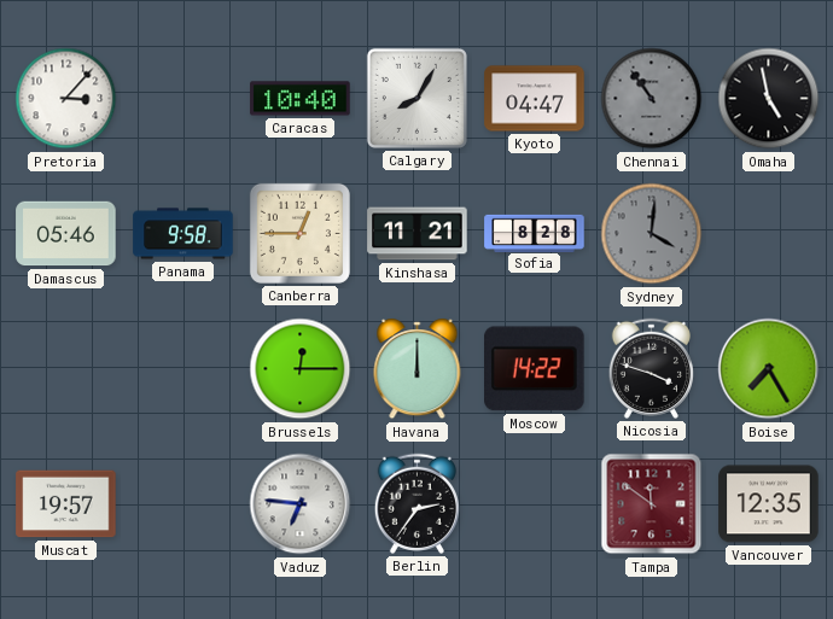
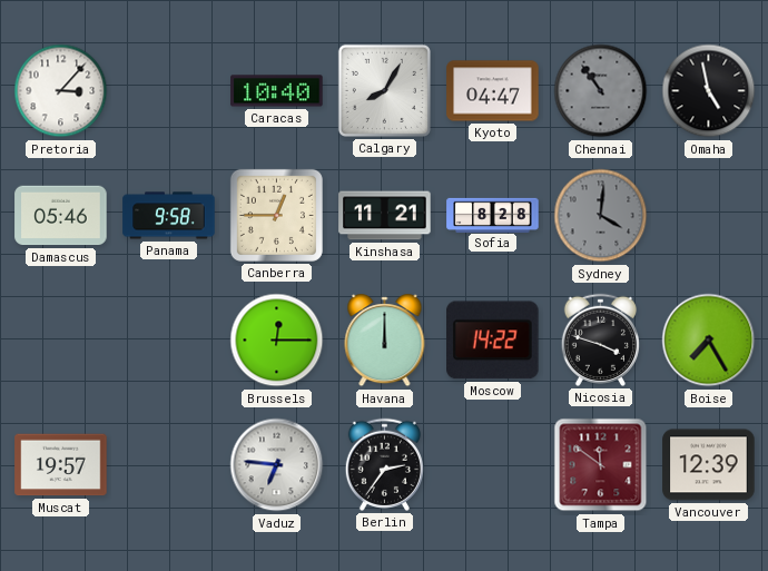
Vancouver: 12:35 -> 12:39 (709, 465)
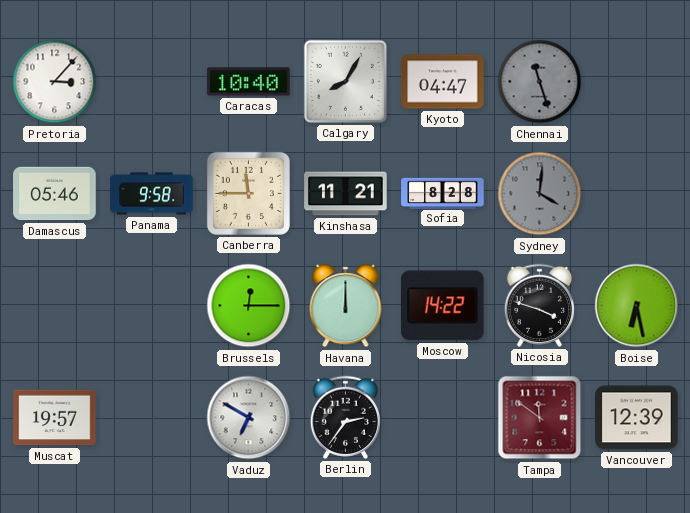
Chennai: 10:54 -> 11:27 (540, 82)
Omaha: 4:58 -> none (709, 91)
Canberra: 12:45 -> 11:45 (248, 193)
Boise: 7:25 -> 6:28 (637, 306)
Vaduz: 6:46 -> 6:50 (249, 418)
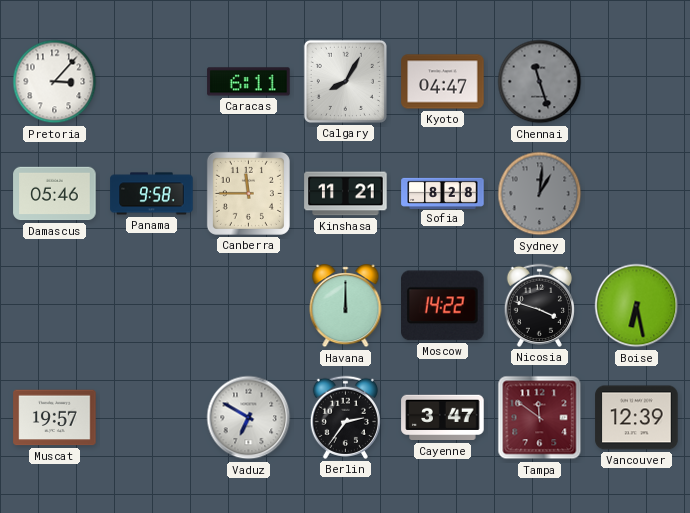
Caracas: 10:40 -> 6:11 (249, 82)
Sydney: 4:01 -> 1:01 (540, 194)
Brussels: 12:15 -> none (249, 306)
Cayenne: none -> 3:47 (443, 418)
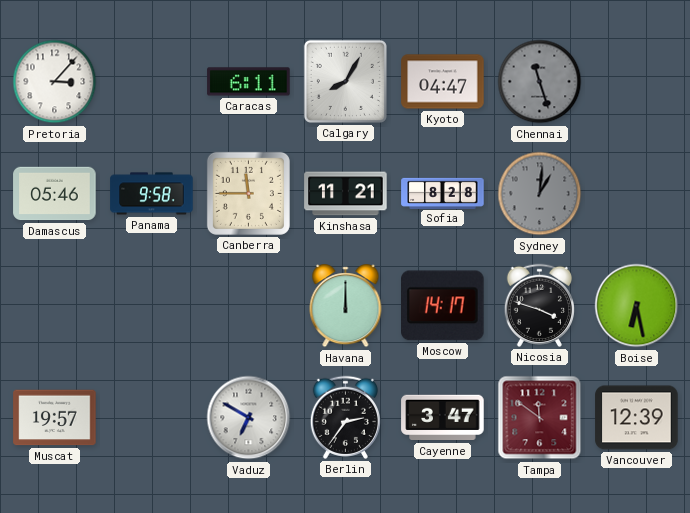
Moscow: 14:22 -> 14:17 (443, 306)
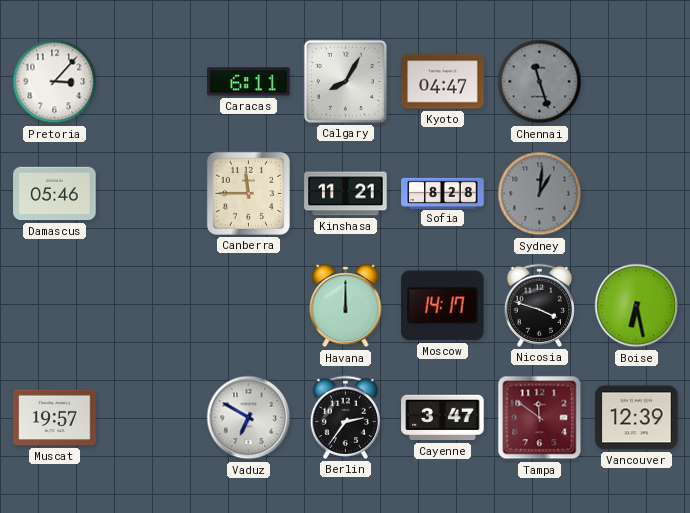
Panama: 9:58 -> none (152, 194)
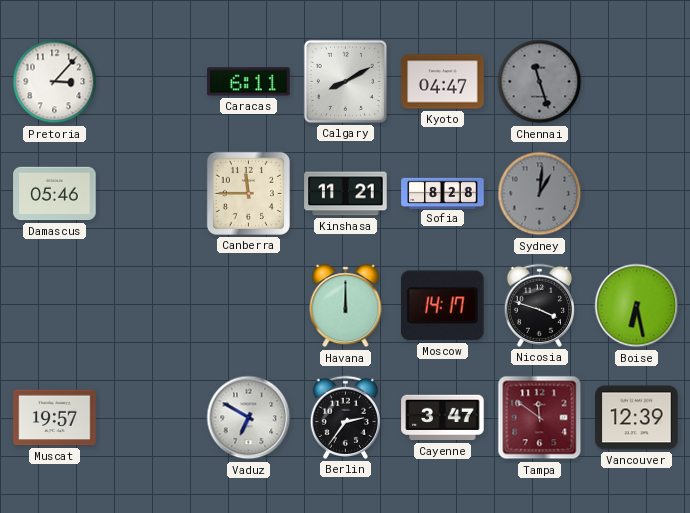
Calgary: 8:05 -> 8:10 (345, 81)
